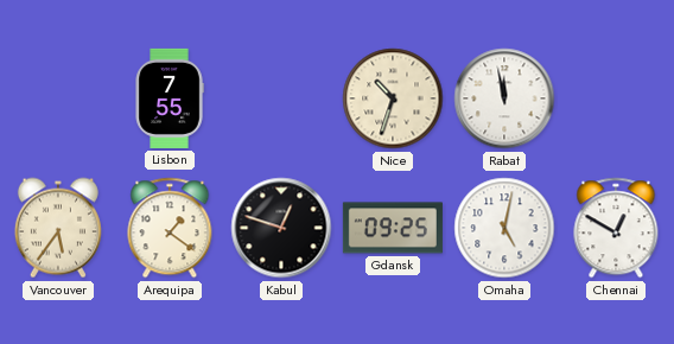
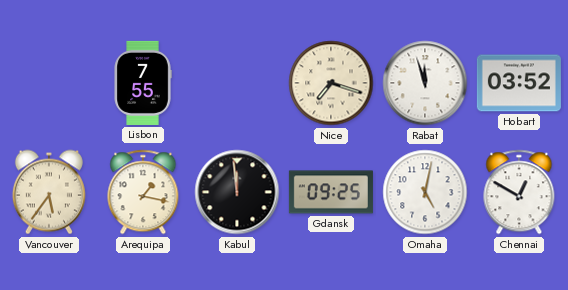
Nice: 10:33 -> 7:18 (331, 83)
Rabat: 11:58 -> 11:57 (425, 83)
Hobart: none -> 03:52 (519, 83)
Arequipa: 1:21 -> 1:17 (143, 192)
Kabul: 12:48 -> 11:59 (237, 192)
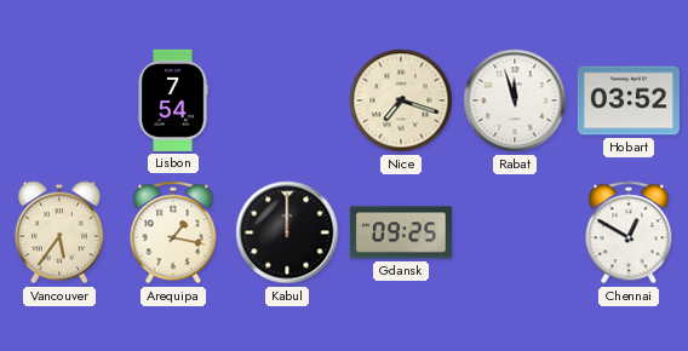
Lisbon: 7:55 -> 7:54 (173, 100)
Kabul: 11:59 -> 12:00 (287, 232)
Omaha: 5:02 -> none (425, 192)
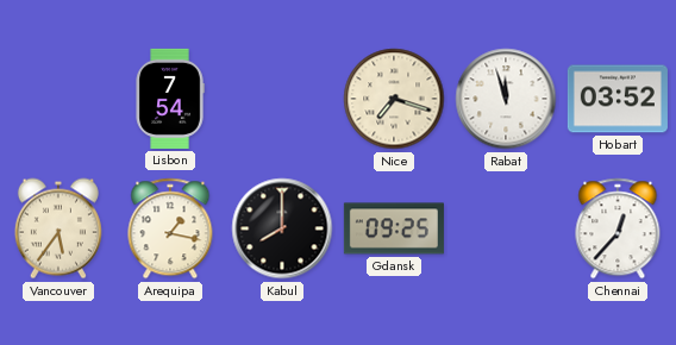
Kabul: 12:00 -> 8:00 (282, 228)
Chennai: 12:50 -> 12:37 (618, 228)
